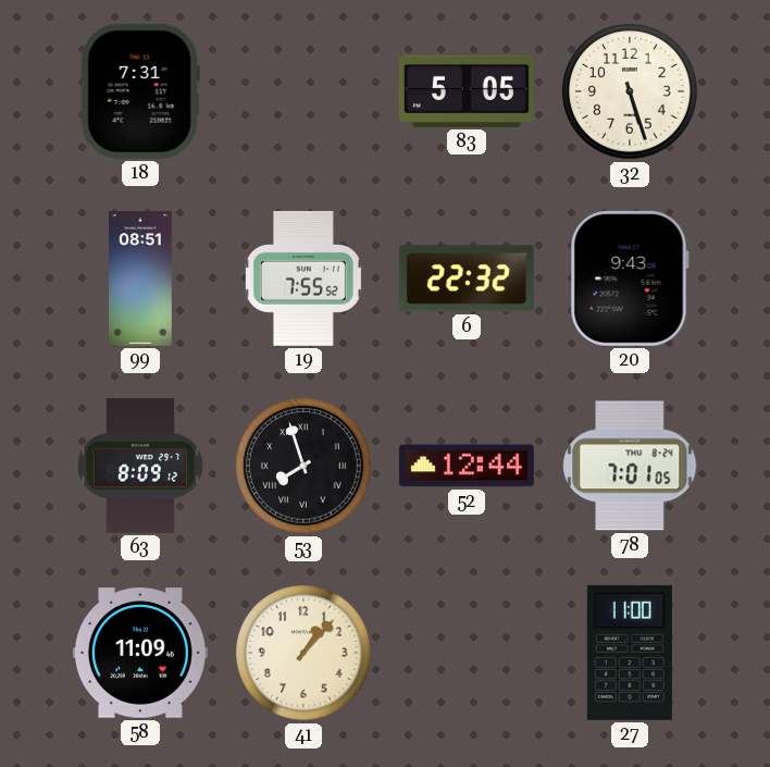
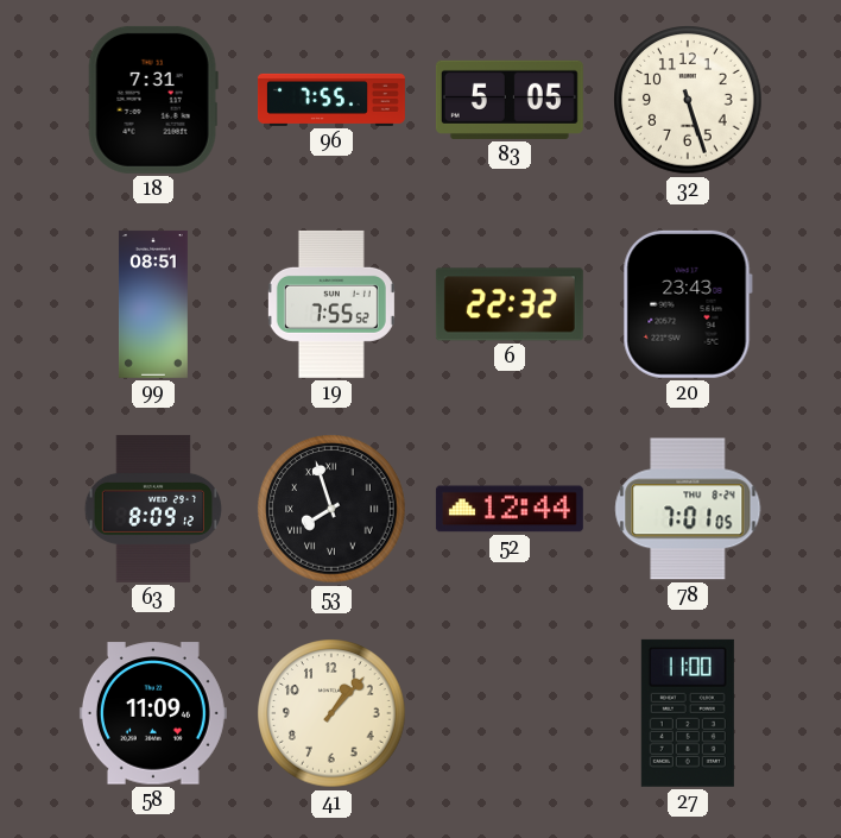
96: none -> 7:55 (331, 100)
20: 9:43 -> 23:43 (688, 304)
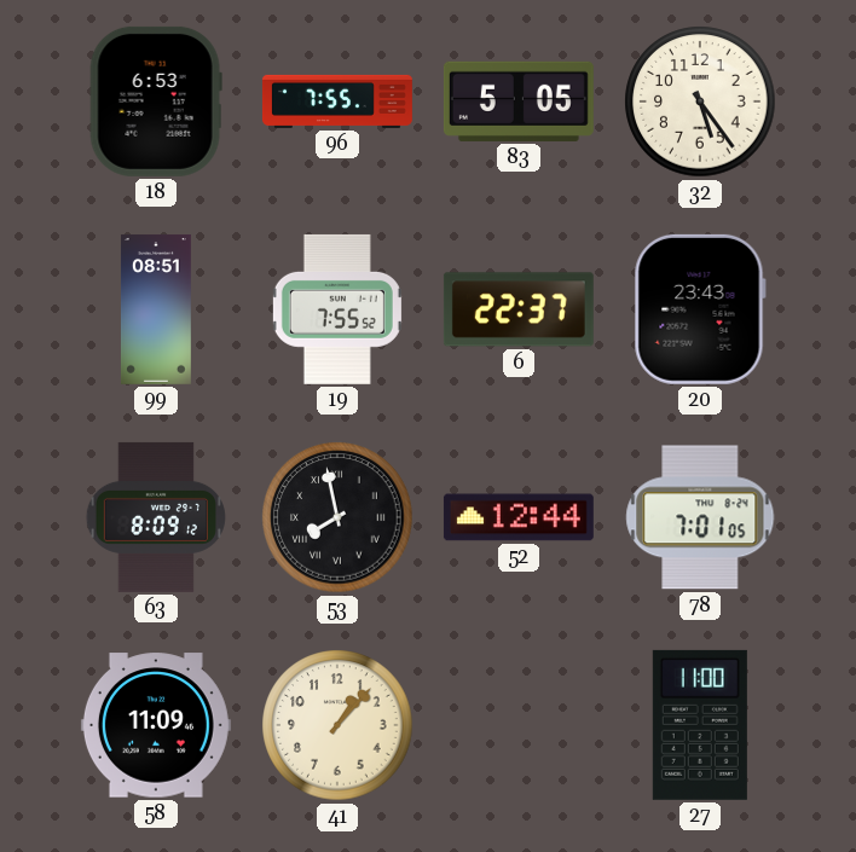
18: 7:31 -> 6:53 (156, 102)
32: 5:27 -> 5:24 (700, 102)
6: 22:32 -> 22:37 (519, 309)
53: 7:57 -> 7:58 (337, 517)
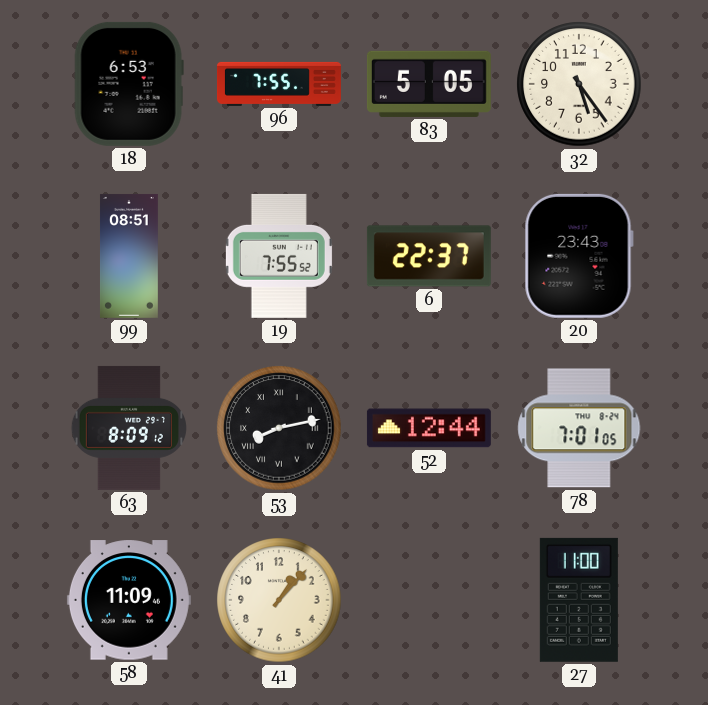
53: 7:58 -> 8:13 (279, 428)
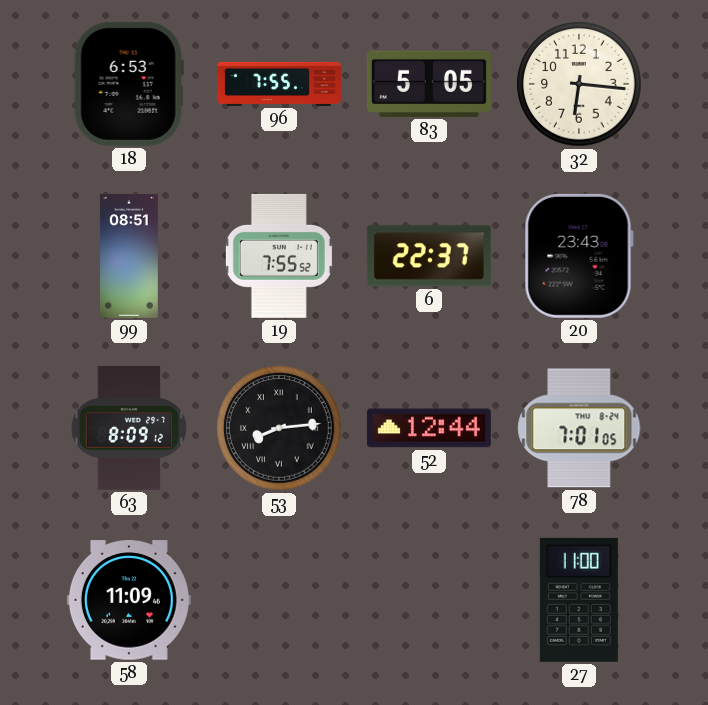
32: 5:24 -> 6:16 (579, 84)
53: 8:13 -> 8:14 (279, 428)
41: 1:07 -> none (279, 600)
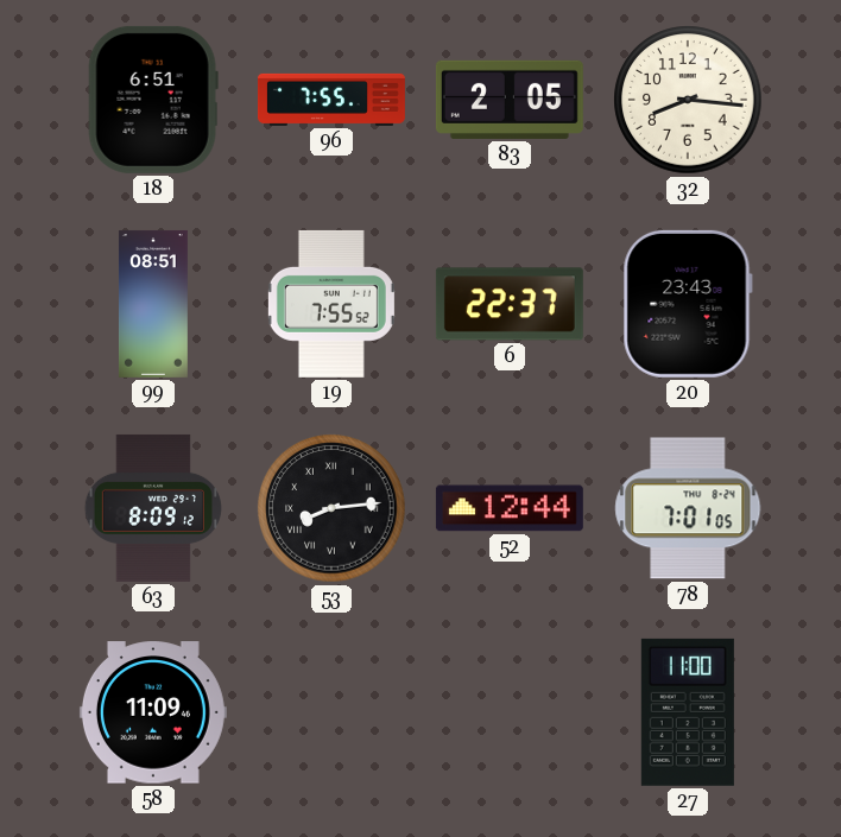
18: 6:53 -> 6:51 (153, 100)
83: 5:05 -> 2:05 (510, 100)
32: 6:16 -> 8:16 (688, 100)
